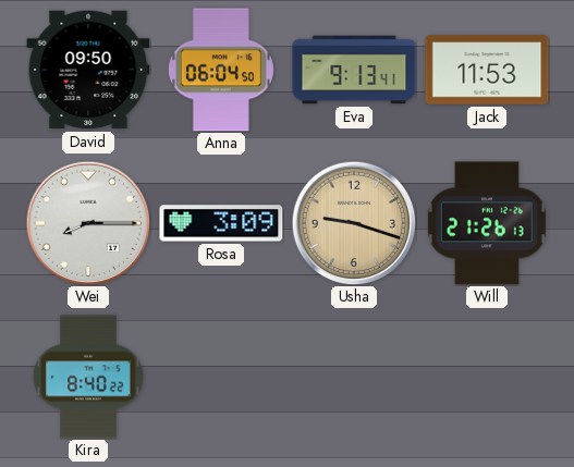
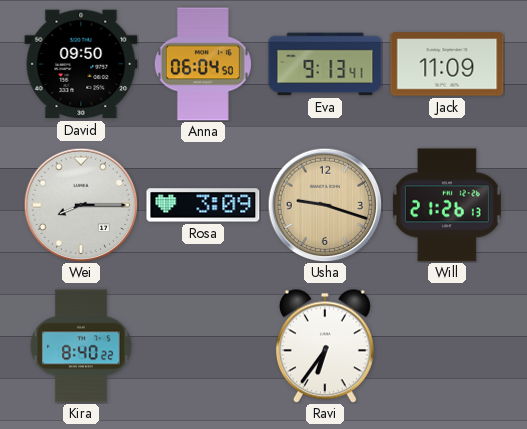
Jack: 11:53 -> 11:09 (447, 64)
Ravi: none -> 6:36 (325, 346)
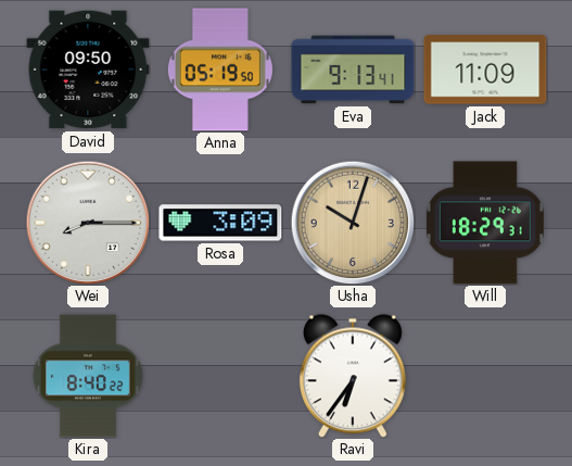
Anna: 06:04 -> 05:19 (220, 70)
Usha: 9:18 -> 10:03 (353, 223)
Will: 21:26 -> 18:29 (485, 223)
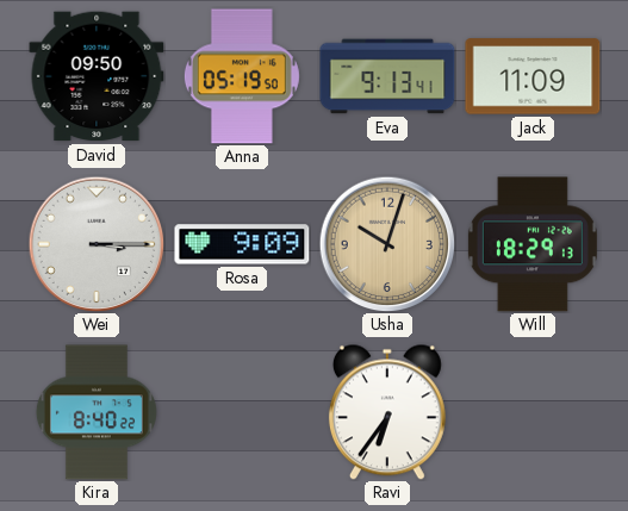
Wei: 8:15 -> 3:15 (97, 244)
Rosa: 3:09 -> 9:09 (242, 244)
Will: 18:29:31 -> 18:29:13 (533, 244)
